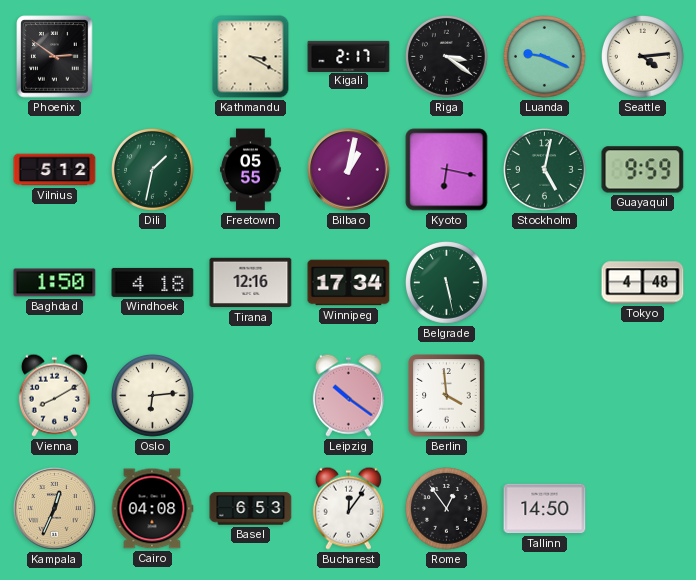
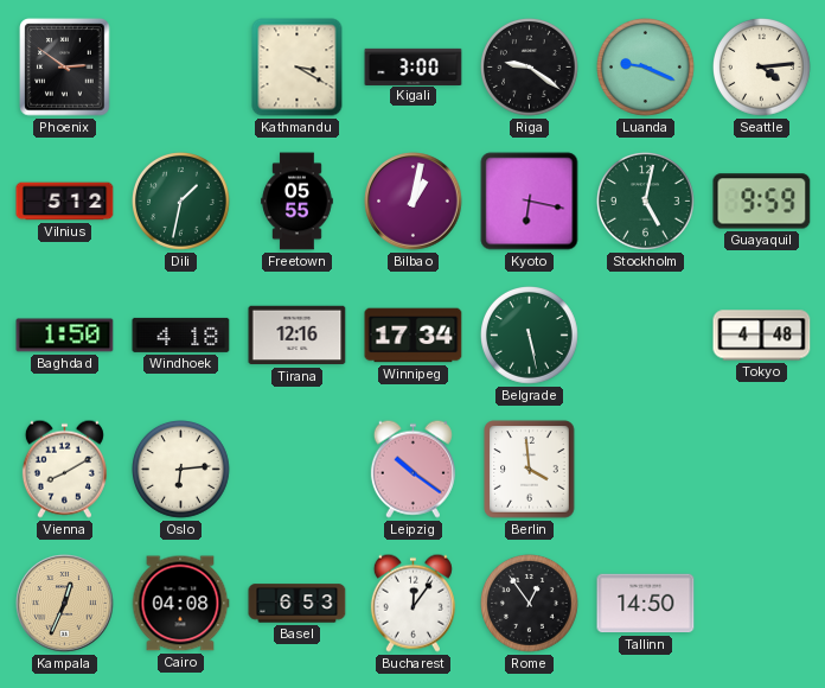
Kigali: 2:17 -> 3:00 (414, 66)
Riga: 3:21 -> 9:21 (530, 68)
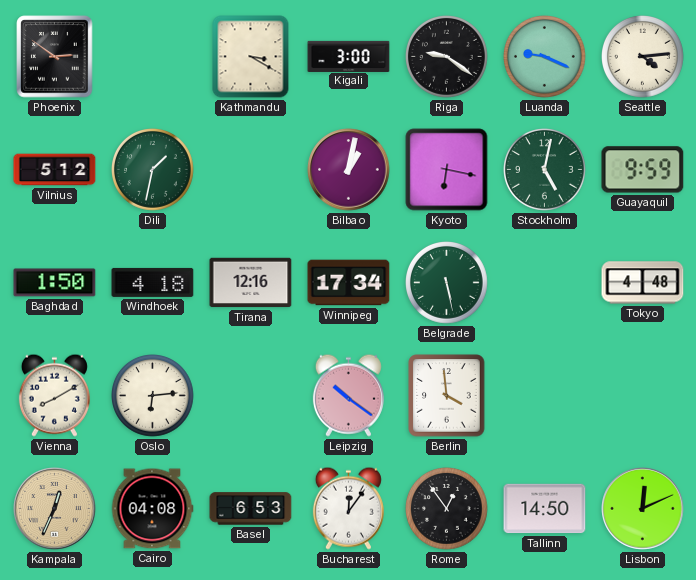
Freetown: 05:55 -> none (298, 202)
Lisbon: none -> 12:11 (643, 509)
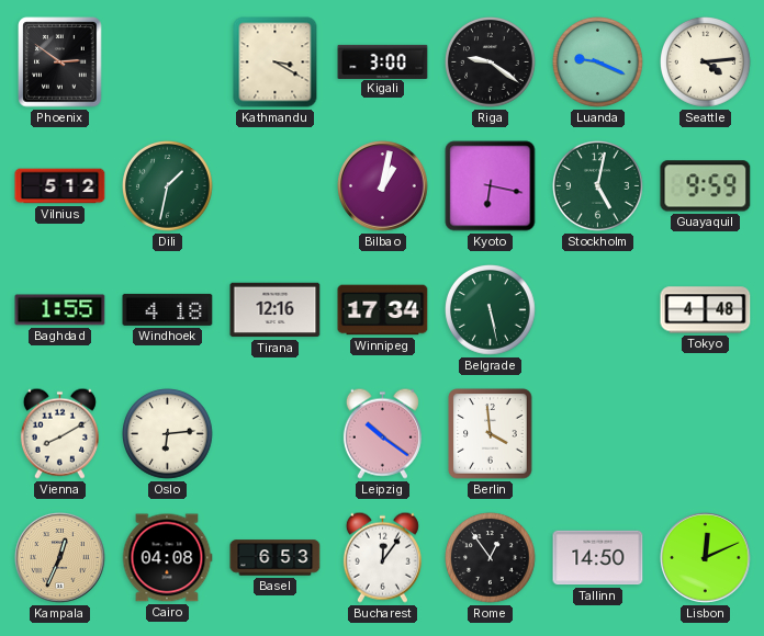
Baghdad: 1:50 -> 1:55 (60, 310)
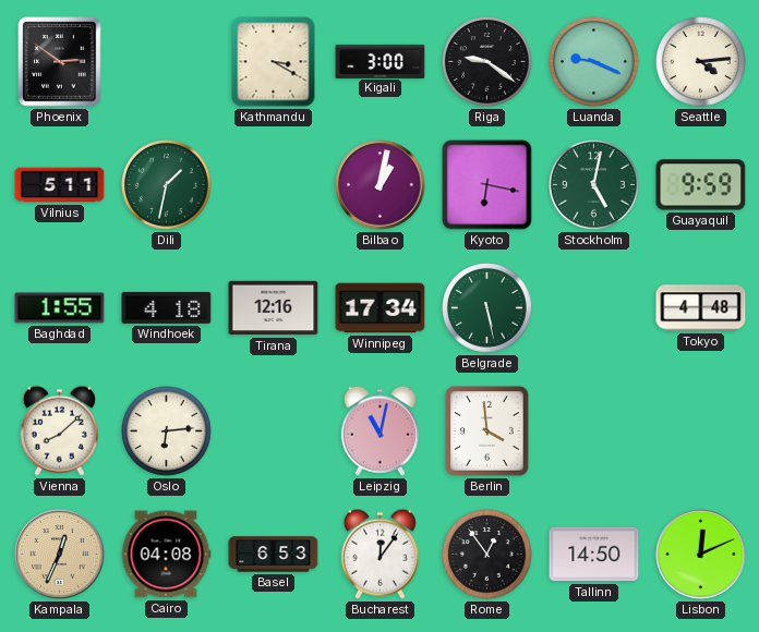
Vilnius: 5:12 -> 5:11 (60, 185)
Vienna: 8:10 -> 8:08 (59, 430)
Leipzig: 10:21 -> 11:02 (379, 430)
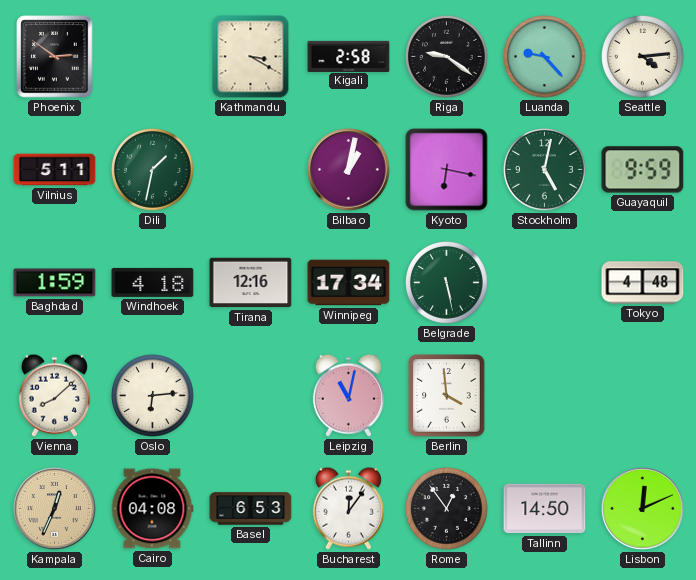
Kigali: 3:00 -> 2:58 (349, 56)
Luanda: 9:19 -> 9:23 (545, 57)
Baghdad: 1:55 -> 1:59 (55, 283)
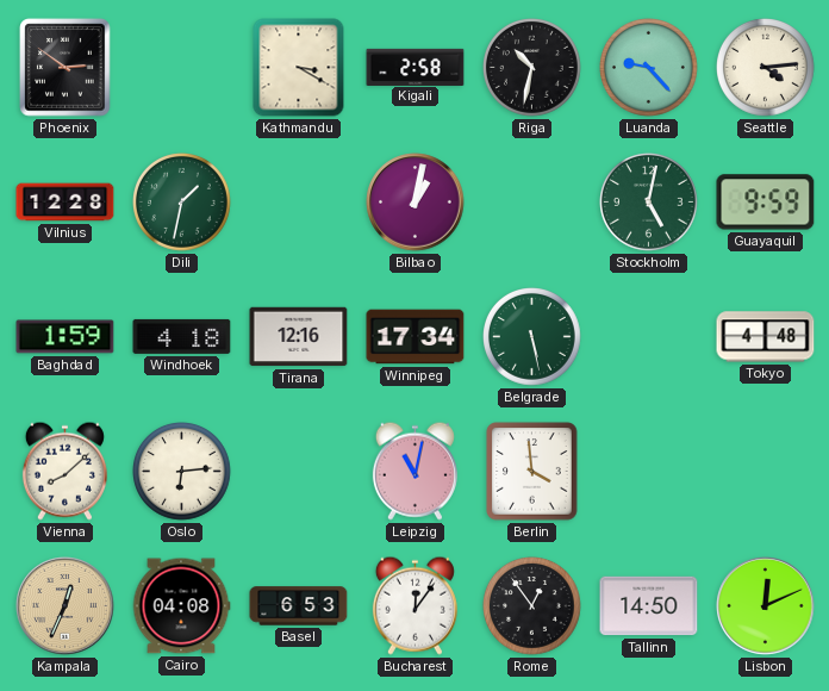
Riga: 9:21 -> 10:32 (532, 68)
Vilnius: 5:11 -> 12:28 (66, 203)
Kyoto: 6:17 -> none (447, 170)
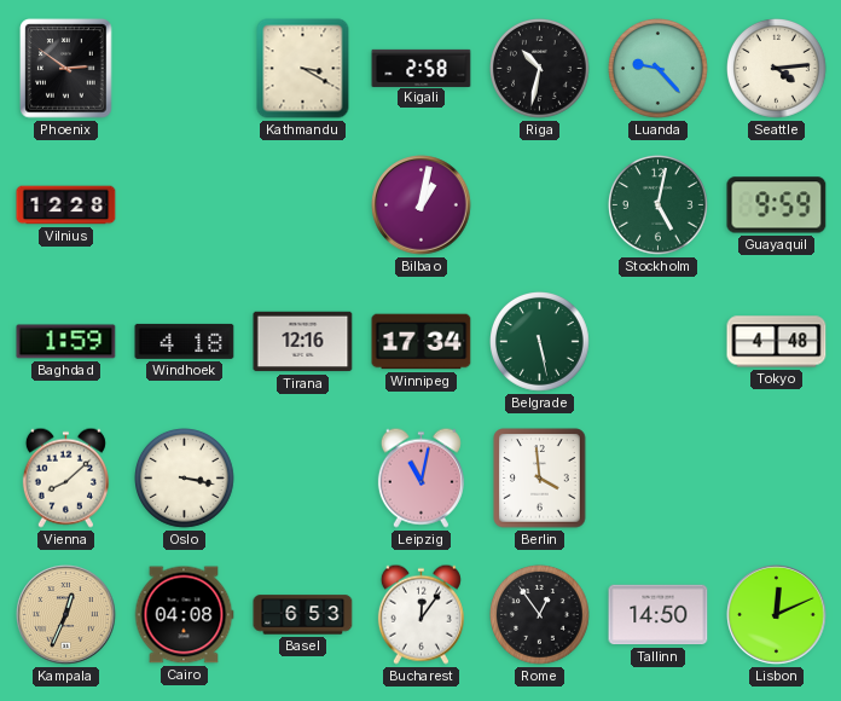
Dili: 1:32 -> none (182, 203)
Oslo: 6:14 -> 3:17 (185, 479)
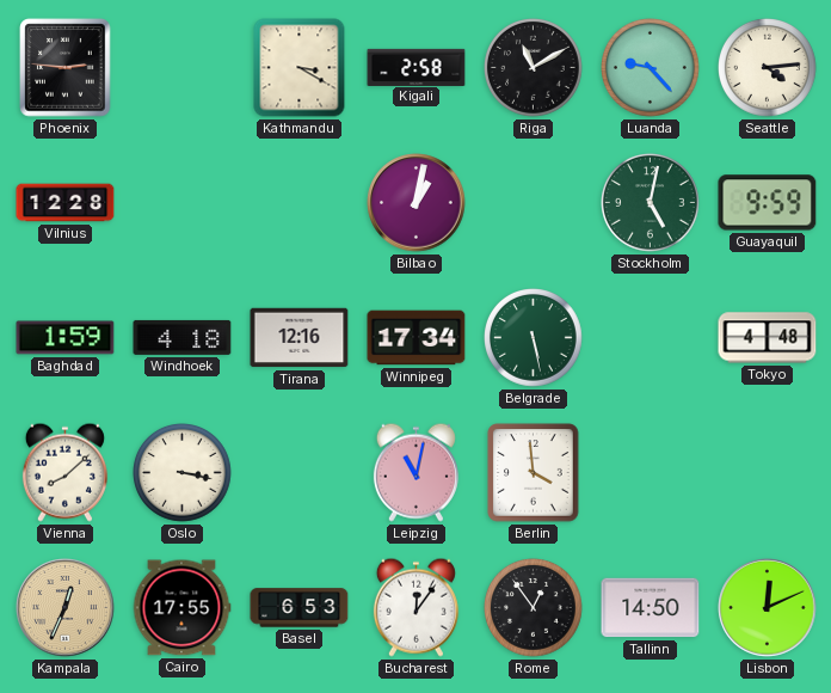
Phoenix: 2:51 -> 2:46 (66, 68)
Riga: 10:32 -> 11:10 (534, 68)
Cairo: 04:08 -> 17:55 (181, 608)
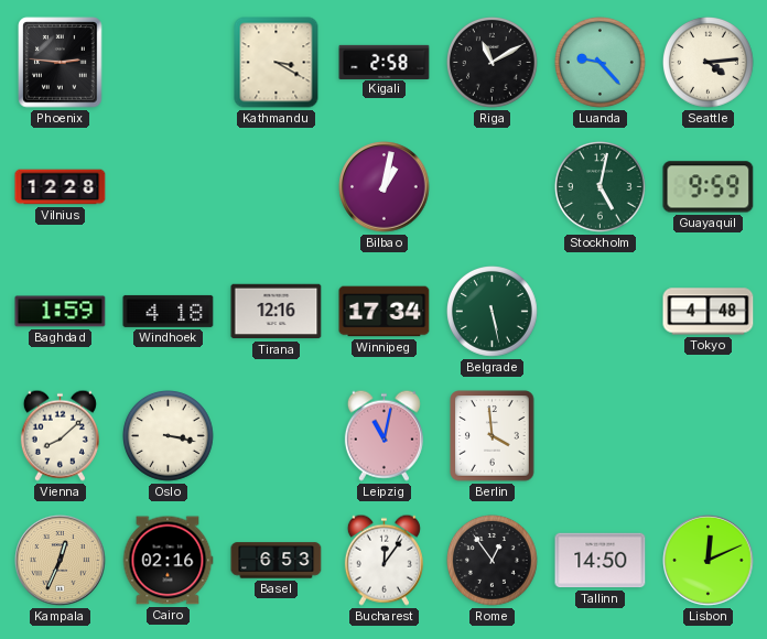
Cairo: 17:55 -> 02:16 (168, 561)
